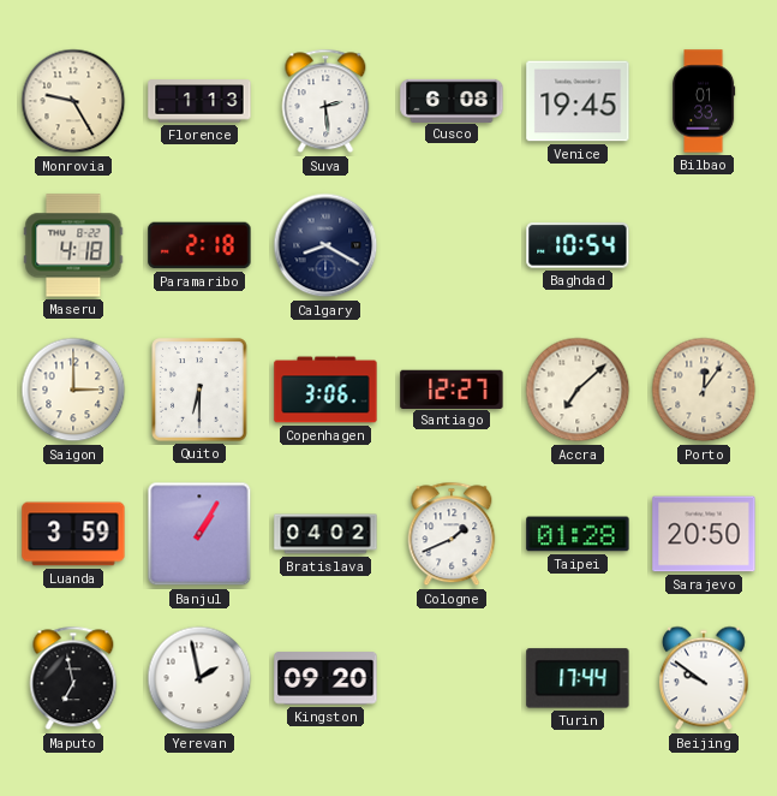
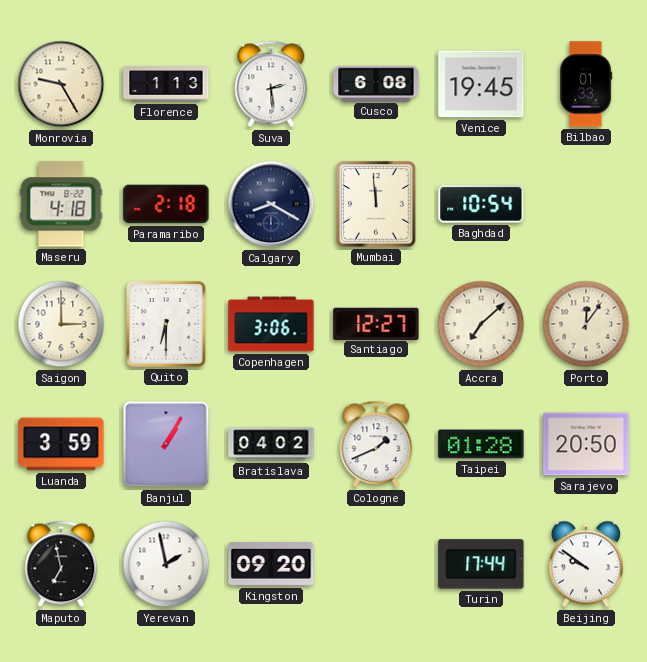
Mumbai: none -> 11:59 (376, 204)
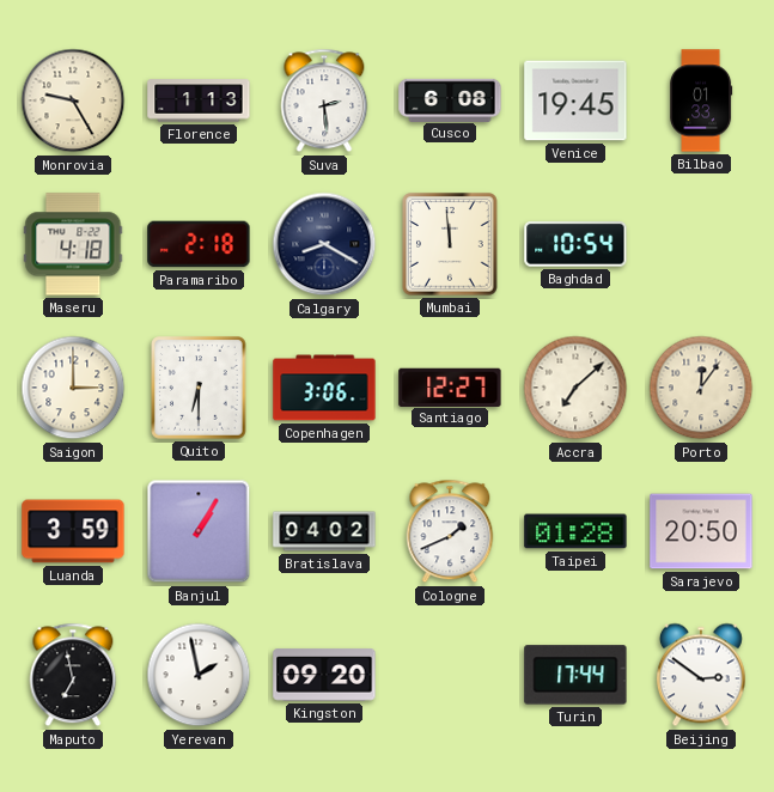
Beijing: 9:51 -> 2:51 (701, 675)
